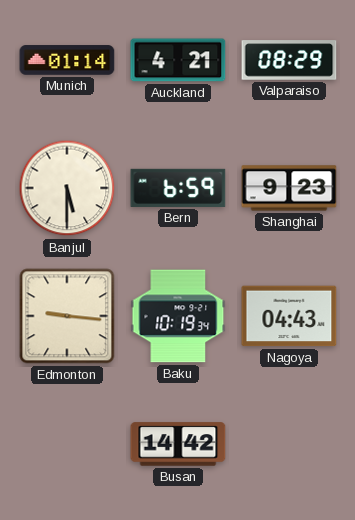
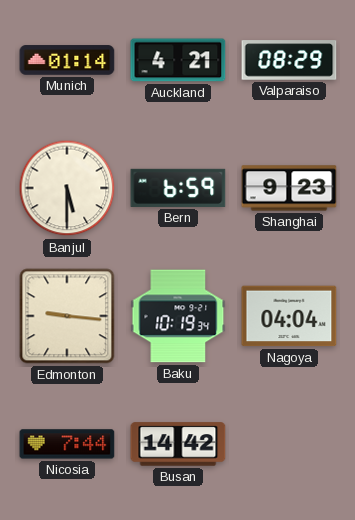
Nagoya: 04:43 -> 04:04 (289, 316)
Nicosia: none -> 7:44 (67, 444)
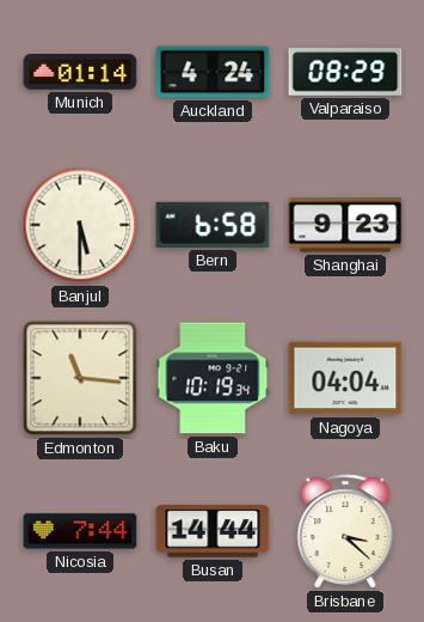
Auckland: 4:21 -> 4:24 (213, 72)
Bern: 6:59 -> 6:58 (213, 225)
Edmonton: 9:16 -> 11:16 (80, 378)
Busan: 14:42 -> 14:44 (213, 531)
Brisbane: none -> 3:22 (345, 531)
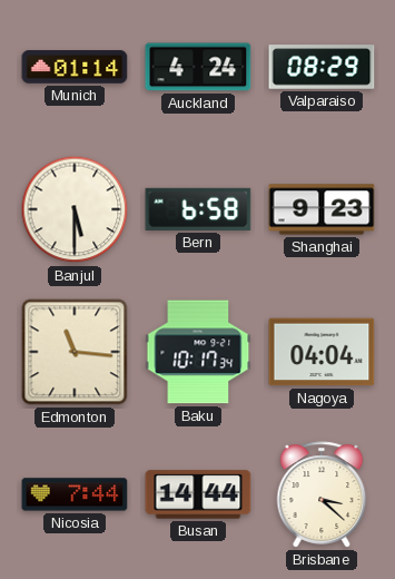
Baku: 10:19 -> 10:17 (198, 352)
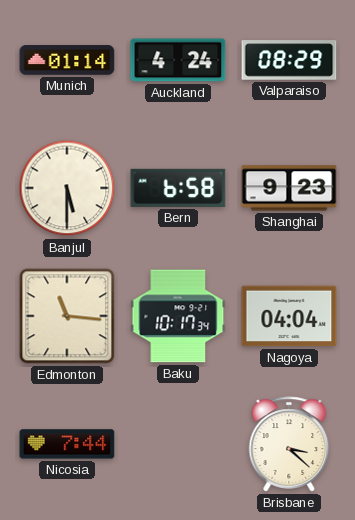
Busan: 14:44 -> none (198, 494)
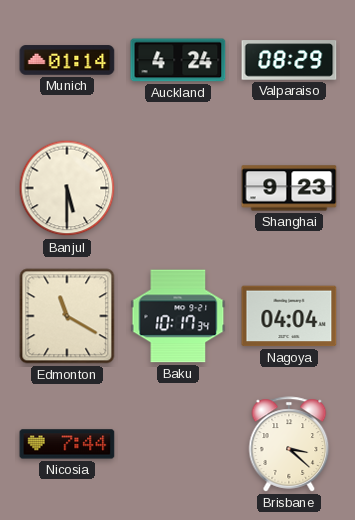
Bern: 6:58 -> none (178, 188)
Edmonton: 11:16 -> 11:20 (67, 316)
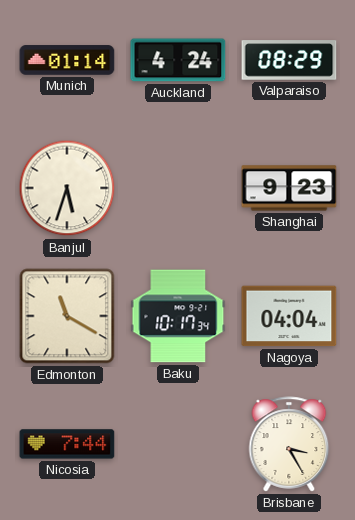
Banjul: 5:30 -> 5:33 (67, 188)
Brisbane: 3:22 -> 3:25 (289, 444)
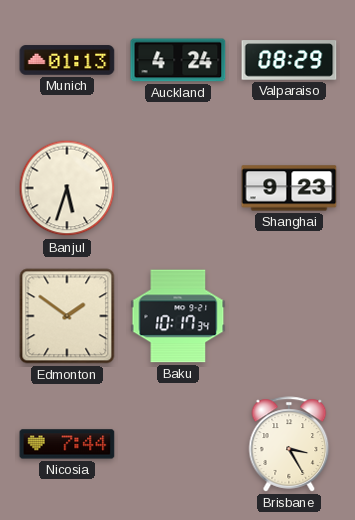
Munich: 01:14 -> 01:13 (67, 60)
Edmonton: 11:20 -> 1:51 (67, 316)
Nagoya: 04:04 -> none (289, 316)
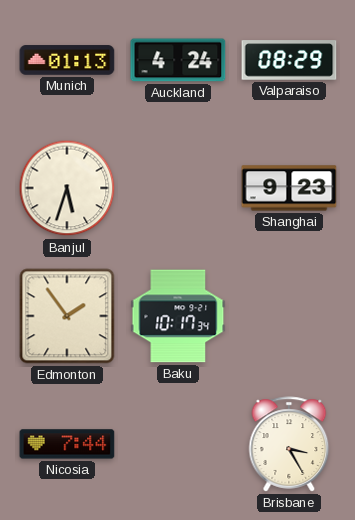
Edmonton: 1:51 -> 1:54 (67, 316)
